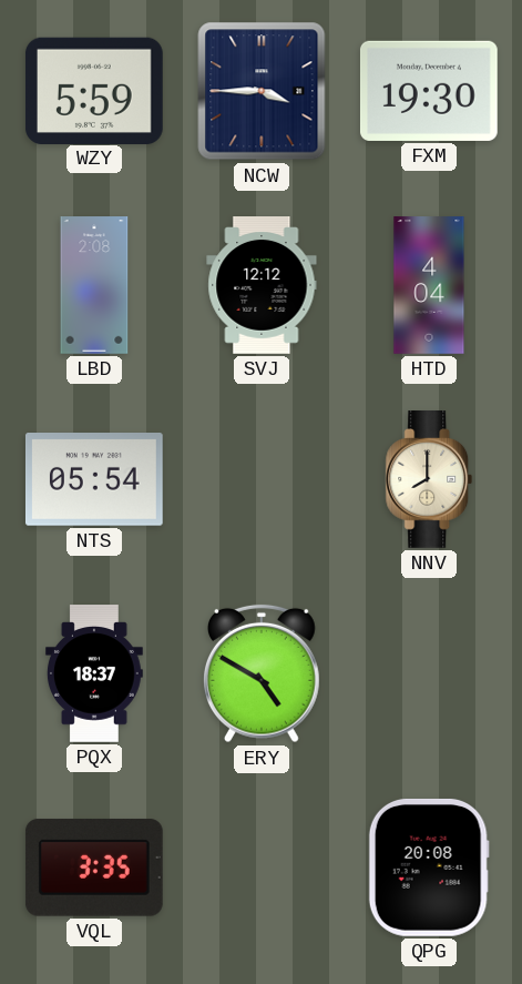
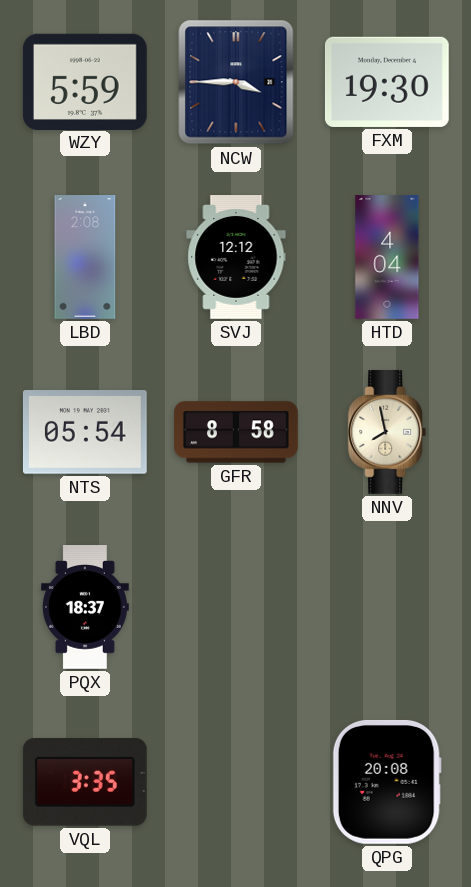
GFR: none -> 8:58 (236, 432)
NNV: 8:00 -> 7:58 (387, 433)
ERY: 4:50 -> none (262, 673)
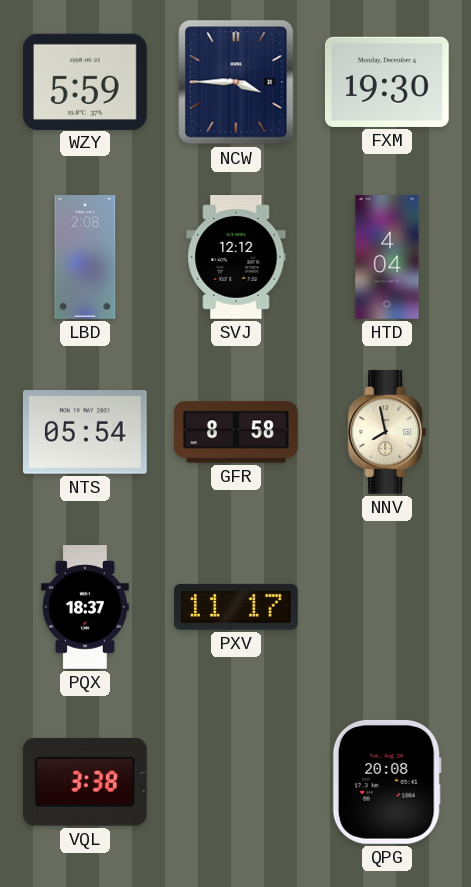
PXV: none -> 11:17 (236, 607)
VQL: 3:35 -> 3:38 (85, 782)
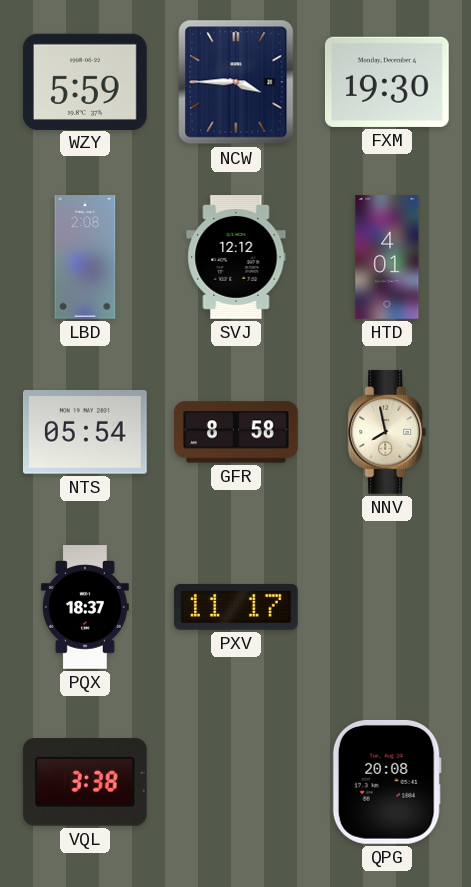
HTD: 4:04 -> 4:01 (387, 257)
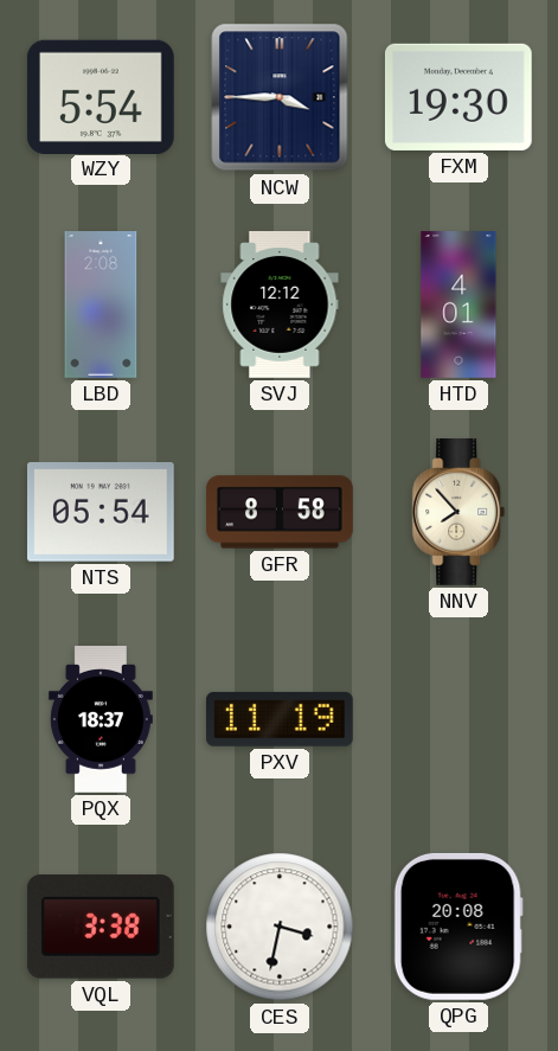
WZY: 5:59 -> 5:54 (101, 96)
NNV: 7:58 -> 7:53 (458, 513)
PXV: 11:17 -> 11:19 (280, 719)
CES: none -> 3:32 (280, 927)
